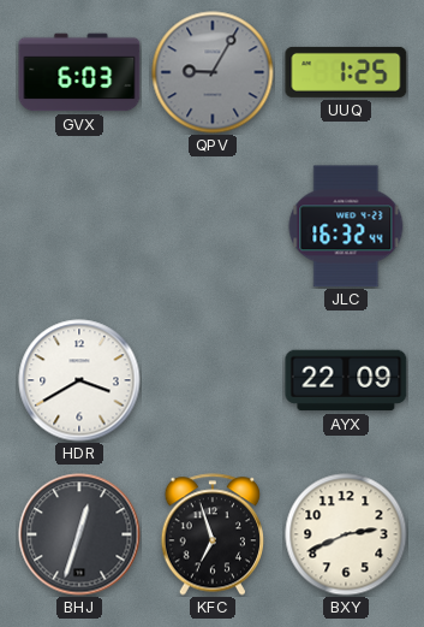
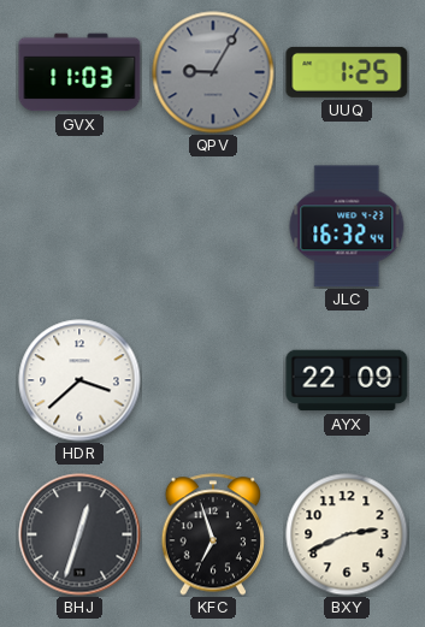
GVX: 6:03 -> 11:03 (79, 72)
HDR: 3:40 -> 3:38 (79, 380)
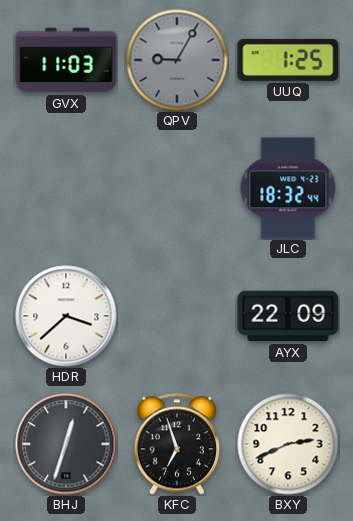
JLC: 16:32 -> 18:32 (288, 188)
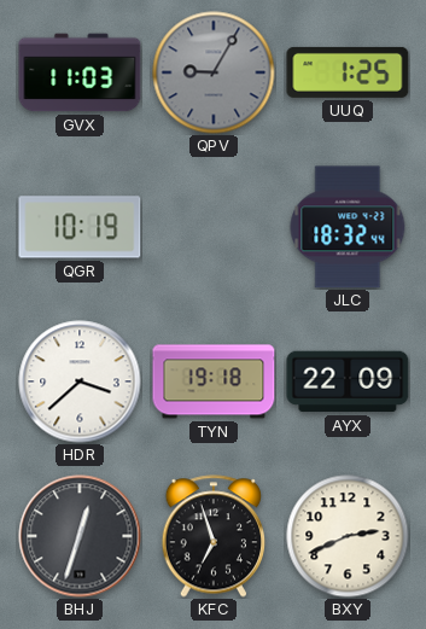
QGR: none -> 10:19 (80, 227)
TYN: none -> 19:18 (214, 382)
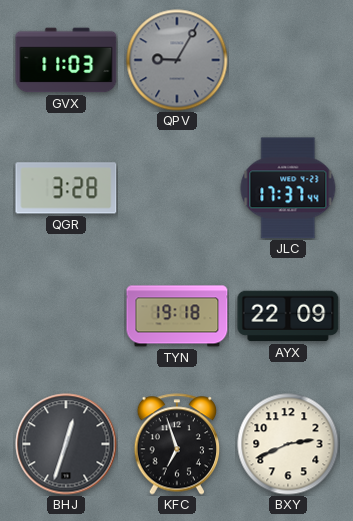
UUQ: 1:25 -> none (348, 72)
QGR: 10:19 -> 3:28 (66, 188)
JLC: 18:32 -> 17:37 (288, 188)
HDR: 3:38 -> none (80, 382)
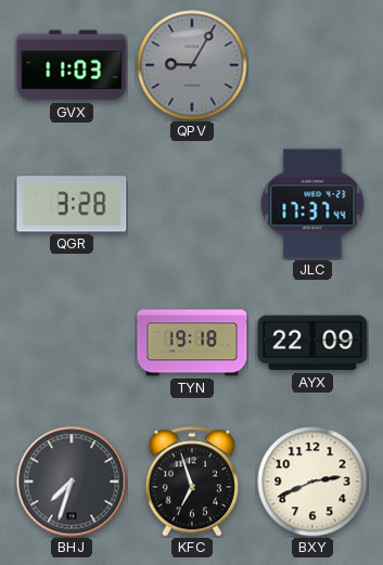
BHJ: 12:33 -> 7:33 (72, 481)
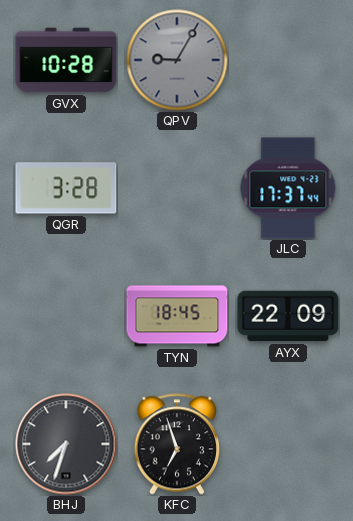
GVX: 11:03 -> 10:28 (66, 60)
TYN: 19:18 -> 18:45 (177, 316)
BXY: 2:41 -> none (312, 481)
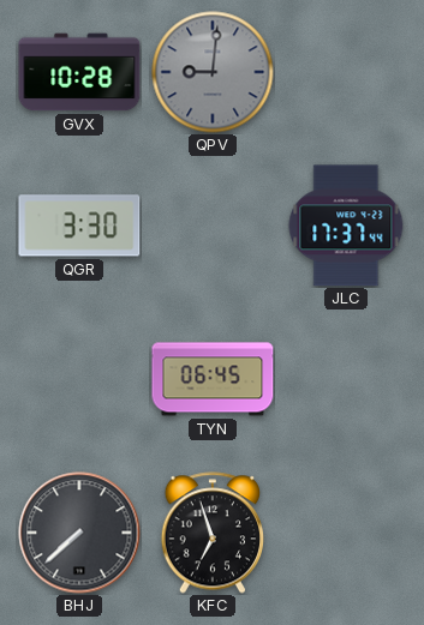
QPV: 9:05 -> 9:01 (213, 72)
QGR: 3:28 -> 3:30 (79, 226)
TYN: 18:45 -> 06:45 (213, 379)
AYX: 22:09 -> none (288, 316)
BHJ: 7:33 -> 7:38 (79, 533)
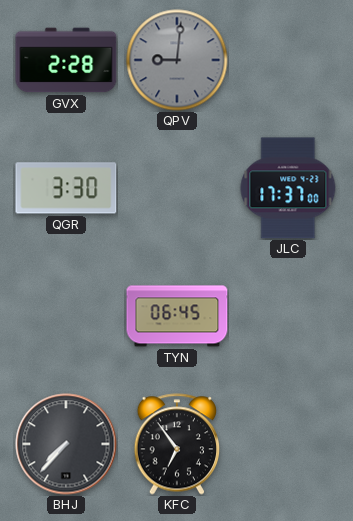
GVX: 10:28 -> 2:28 (66, 60)
JLC: 17:37:44 -> 17:37:00 (288, 188)
BHJ: 7:38 -> 7:37 (66, 444)
KFC: 6:57 -> 6:54 (176, 444)
